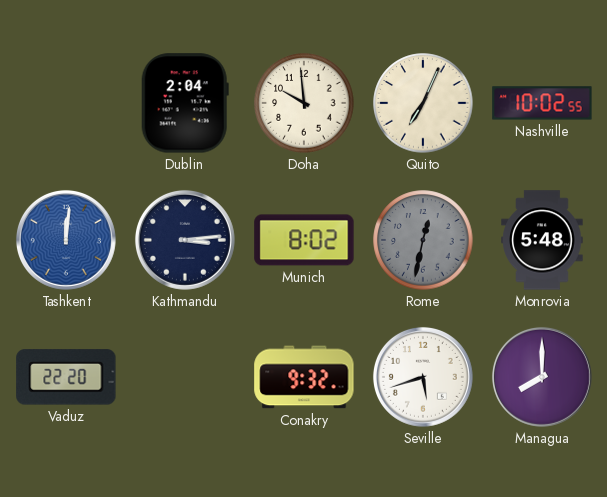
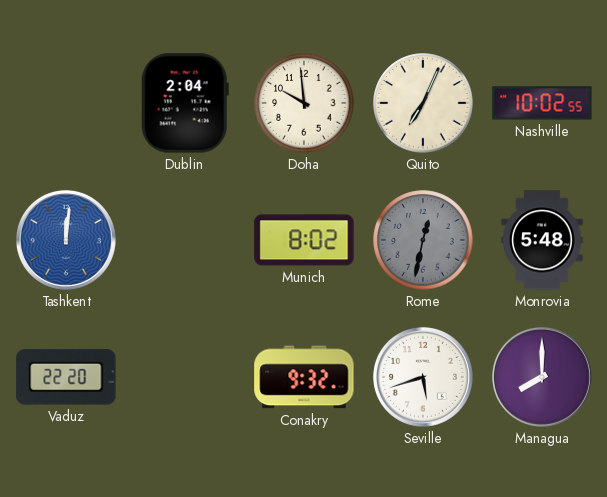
Kathmandu: 3:14 -> none (185, 240)
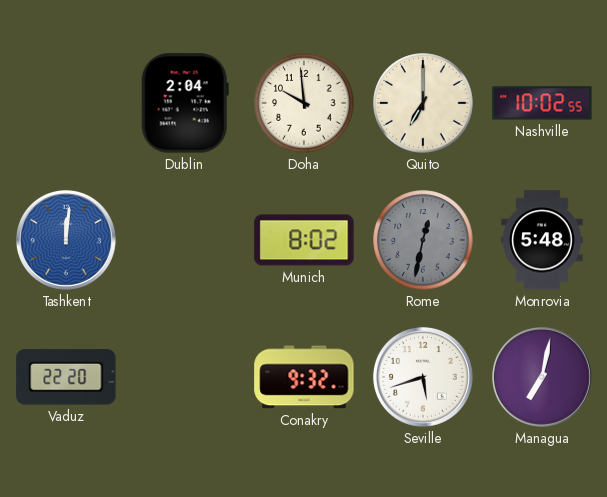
Quito: 7:04 -> 7:00 (423, 103)
Managua: 8:00 -> 7:02 (542, 377)
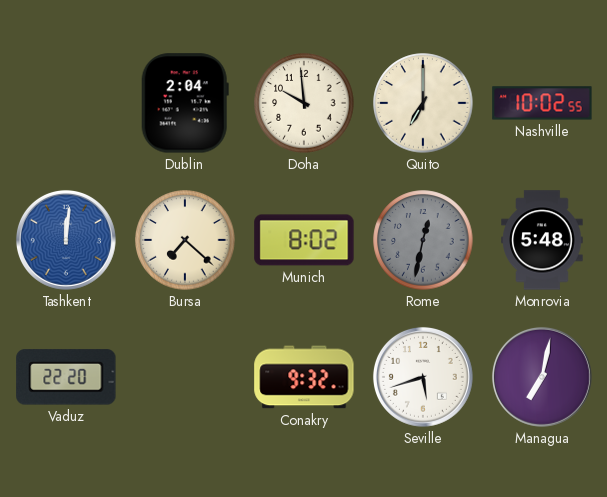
Bursa: none -> 7:22 (185, 240)
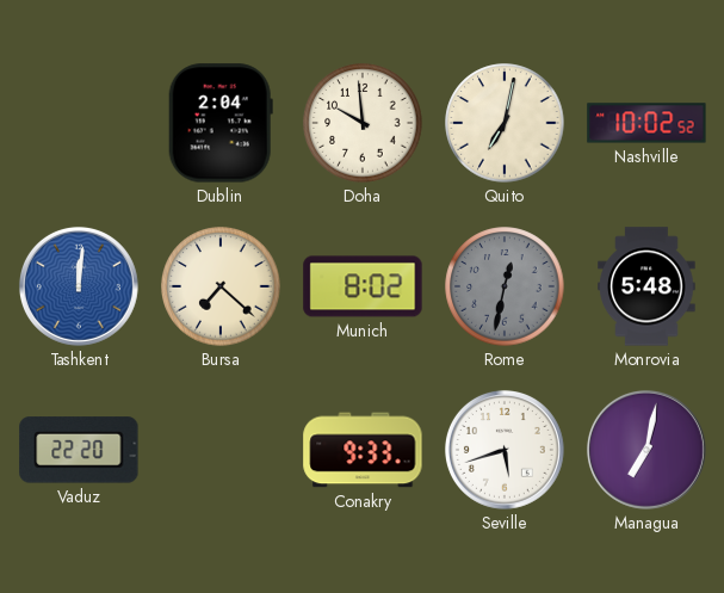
Quito: 7:00 -> 7:02 (505, 123)
Nashville: 10:02:55 -> 10:02:52 (646, 123)
Conakry: 9:32 -> 9:33 (363, 450)
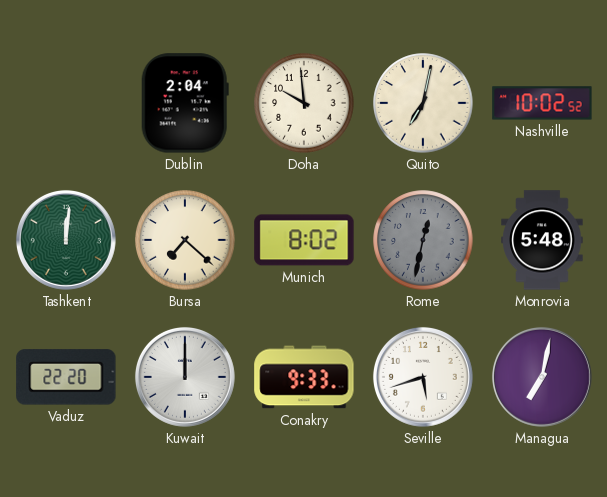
Tashkent dial: blue -> green (66, 240)
Kuwait: none -> 12:00 (185, 377)
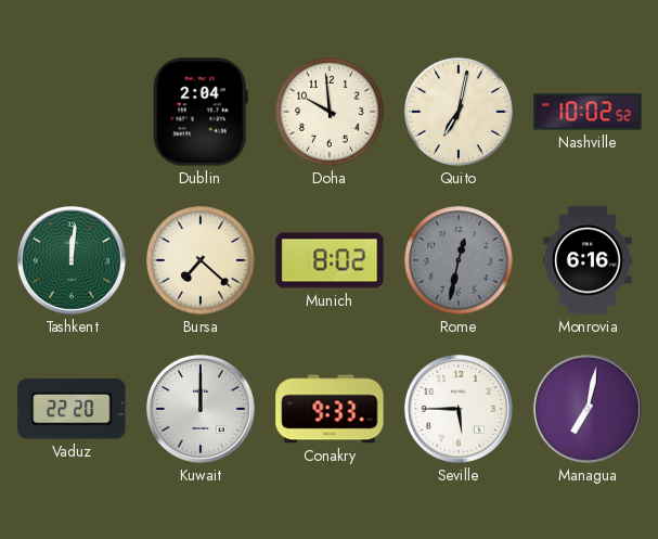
Monrovia: 5:48 -> 6:16 (588, 260)
Seville: 5:42 -> 5:45 (459, 409)
